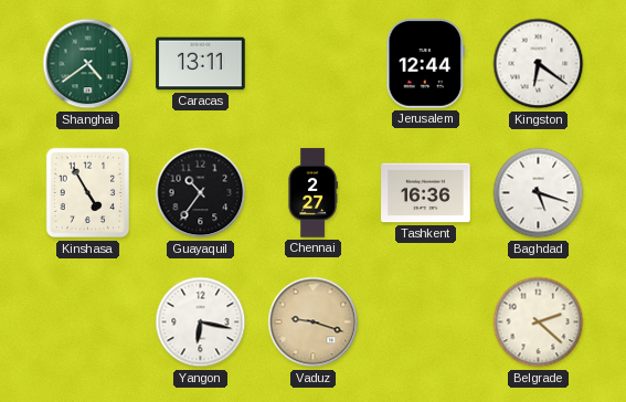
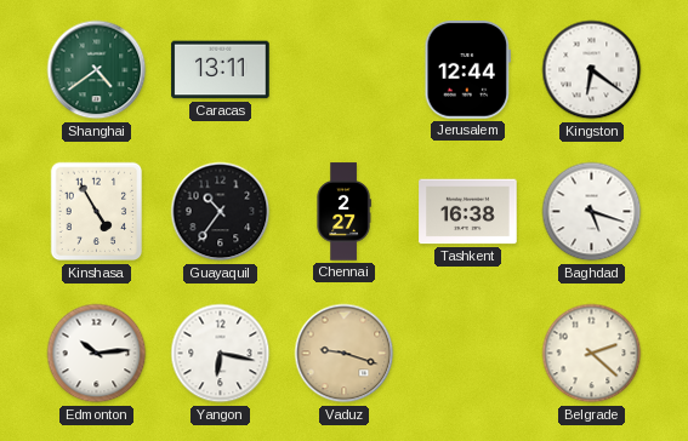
Tashkent: 16:36 -> 16:38 (468, 212)
Edmonton: none -> 10:14 (97, 354)
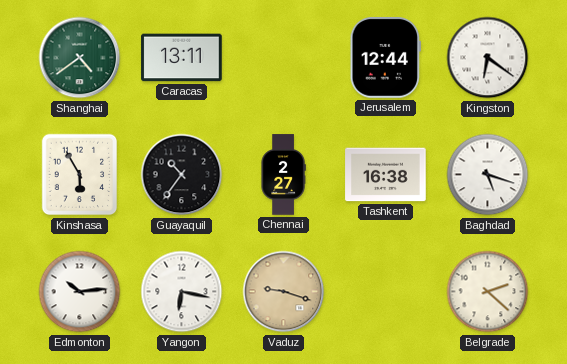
Kinshasa: 4:55 -> 5:55 (80, 175)
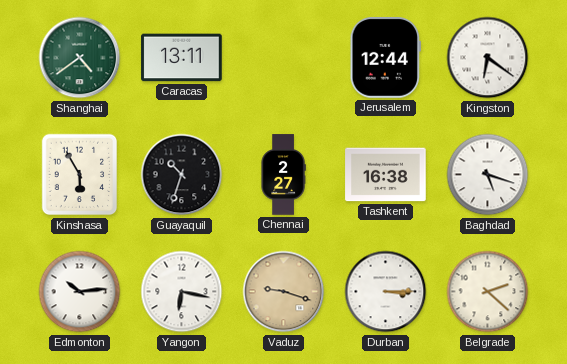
Guayaquil: 10:36 -> 10:33 (182, 175)
Durban: none -> 3:15 (386, 292)
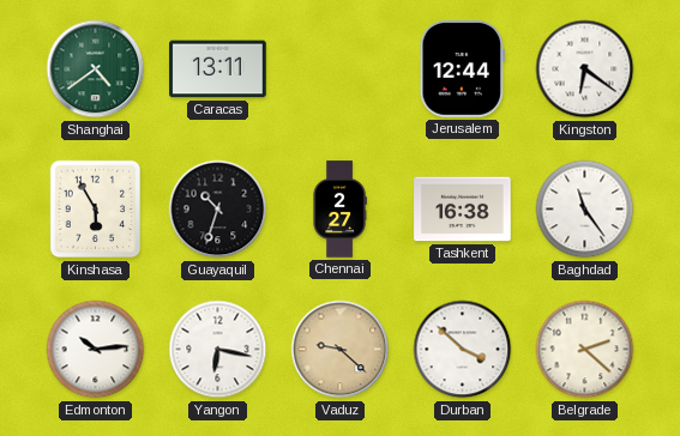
Baghdad: 5:18 -> 11:24 (585, 210)
Vaduz: 9:18 -> 9:22 (341, 350)
Durban: 3:15 -> 3:52 (463, 350)
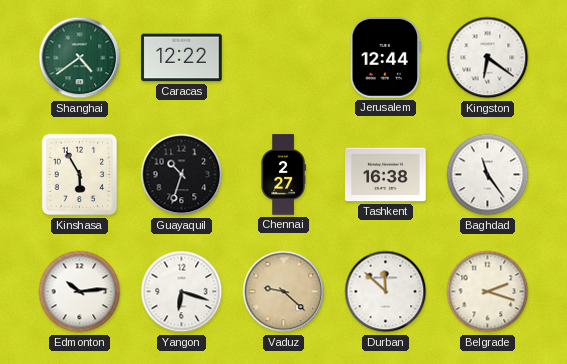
Caracas: 13:11 -> 12:22 (182, 58)
Yangon: 6:17 -> 6:18 (182, 292)
Durban: 3:52 -> 11:52 (386, 292)
Belgrade: 2:22 -> 2:18 (488, 292)
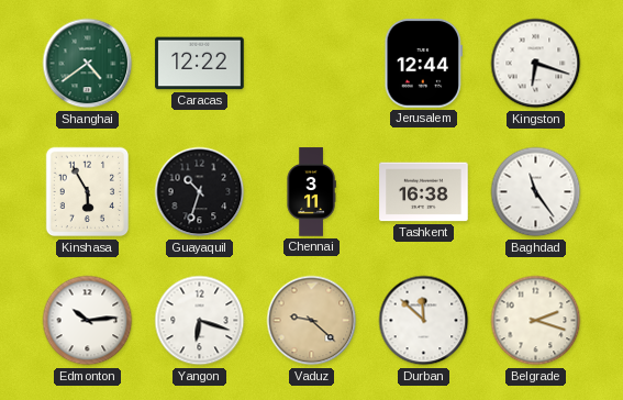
Kingston: 6:21 -> 6:18 (536, 64)
Chennai: 2:27 -> 3:11 (311, 192)
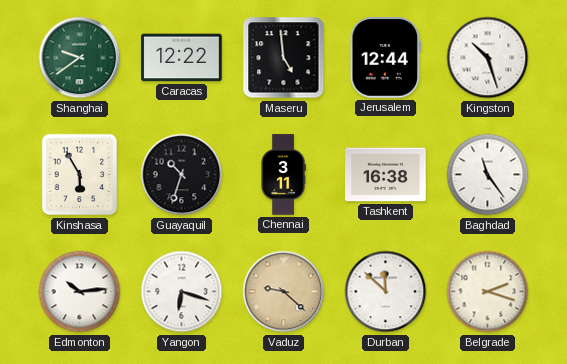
Shanghai: 4:39 -> 9:39 (80, 58)
Maseru: none -> 4:59 (284, 58)
Kingston: 6:18 -> 10:27 (488, 58)
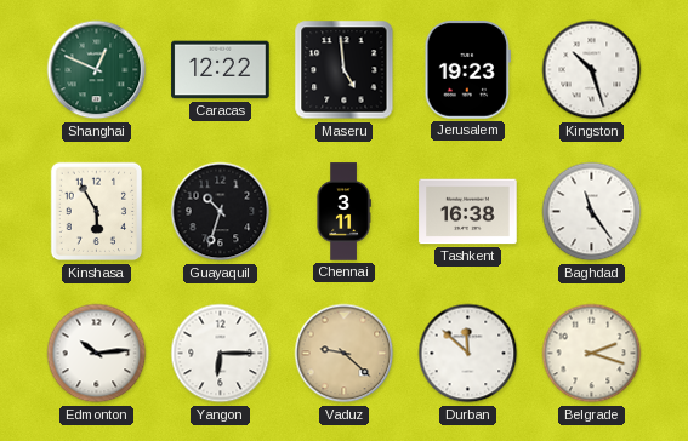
Shanghai: 9:39 -> 12:49 (97, 70)
Jerusalem: 12:44 -> 19:23 (467, 70)
Yangon: 6:18 -> 6:15 (221, 354)
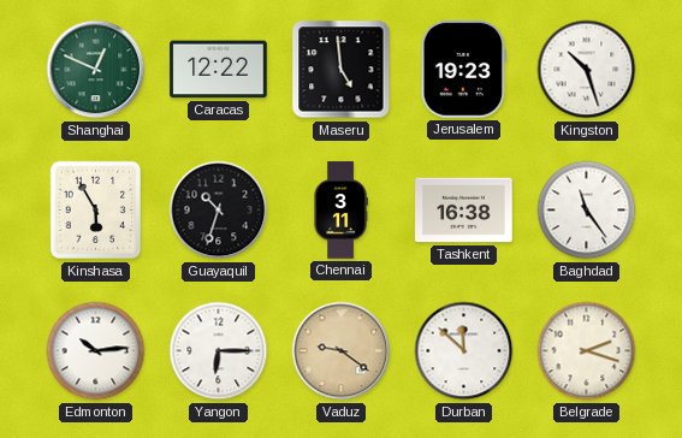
Vaduz: 9:22 -> 9:21 (342, 351)
